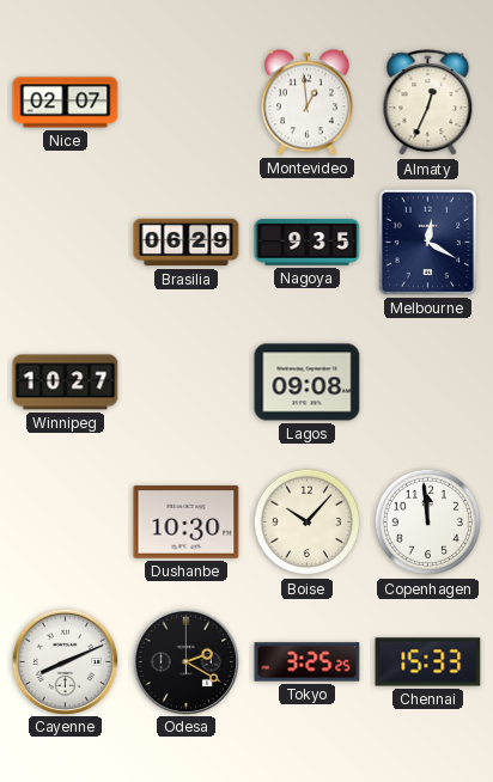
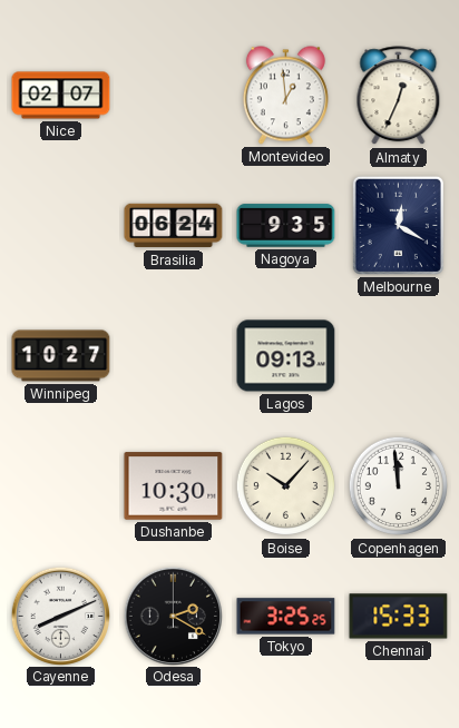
Brasilia: 06:29 -> 06:24 (174, 226)
Lagos: 09:08 -> 09:13 (286, 356)
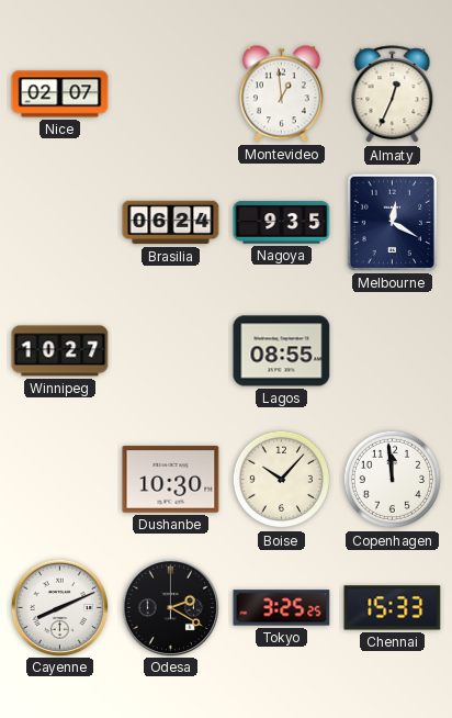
Lagos: 09:13 -> 08:55 (282, 351)
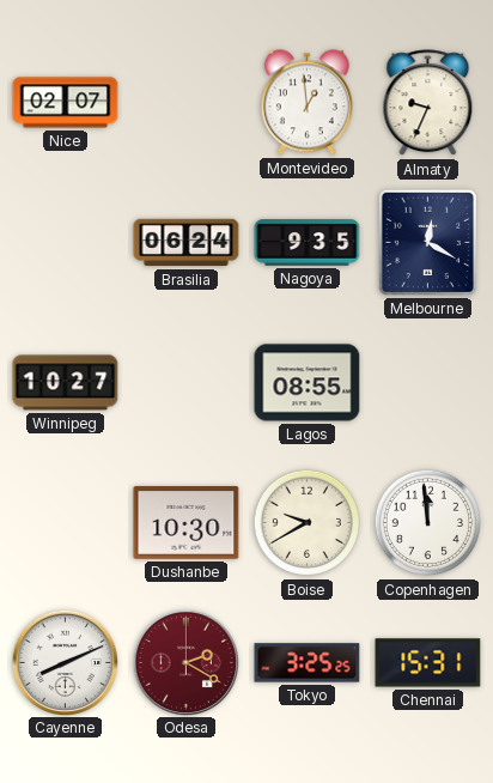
Almaty: 12:34 -> 9:34 (428, 103)
Boise: 10:07 -> 9:40 (308, 523)
Odesa dial: black -> burgundy (185, 662)
Chennai: 15:33 -> 15:31 (428, 663)
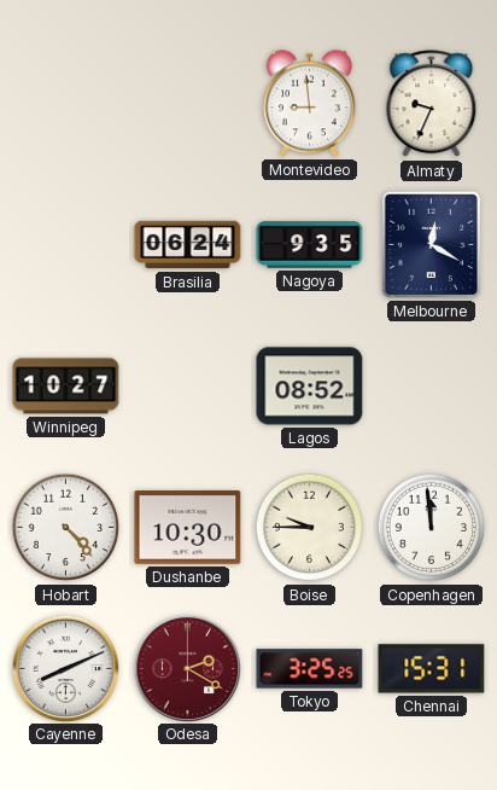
Nice: 02:07 -> none (66, 103)
Montevideo: 12:59 -> 8:59 (309, 104)
Lagos: 08:55 -> 08:52 (310, 387)
Hobart: none -> 4:23 (66, 528)
Boise: 9:40 -> 9:45 (310, 528)
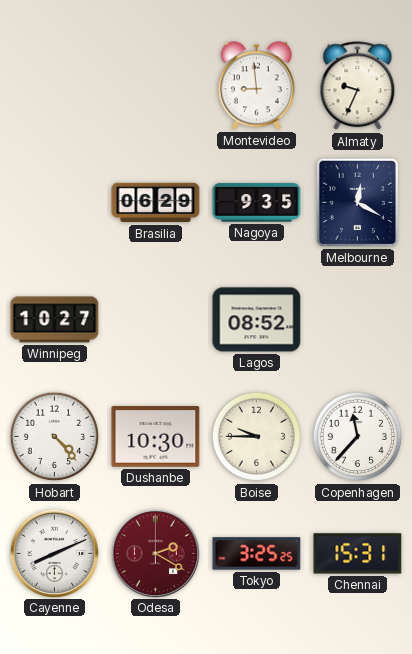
Brasilia: 06:24 -> 06:29 (156, 203)
Copenhagen: 11:59 -> 11:37 (358, 437)
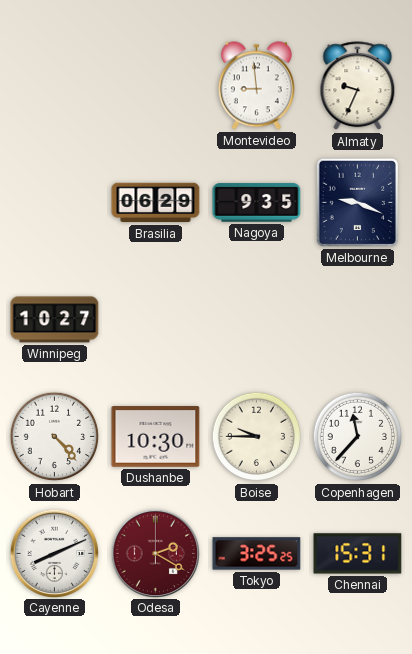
Melbourne: 12:20 -> 9:19 (357, 202)
Lagos: 08:52 -> none (257, 320)
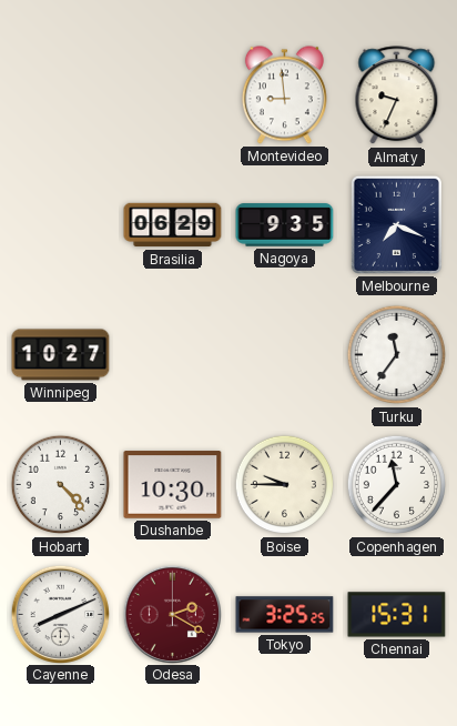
Melbourne: 9:19 -> 7:19 (396, 224)
Turku: none -> 11:36 (397, 355)
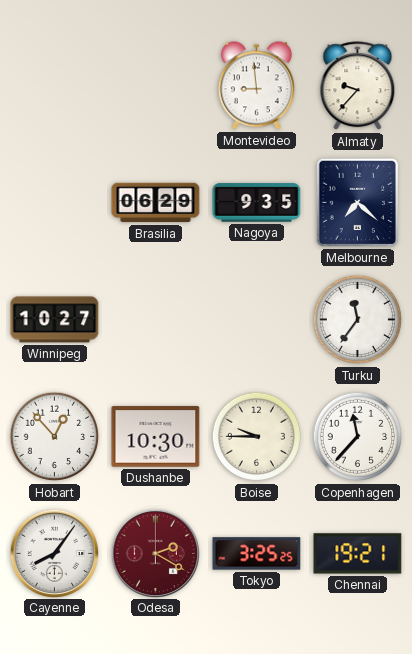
Almaty: 9:34 -> 9:37 (358, 86)
Melbourne: 7:19 -> 7:22 (357, 202)
Hobart: 4:23 -> 12:53 (55, 437)
Cayenne: 8:11 -> 8:06 (54, 553)
Chennai: 15:31 -> 19:21 (358, 554)
